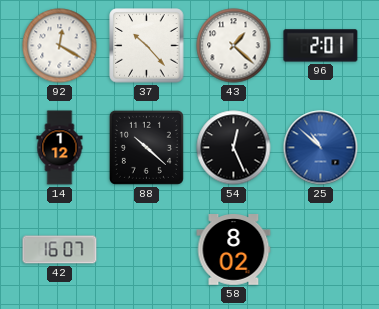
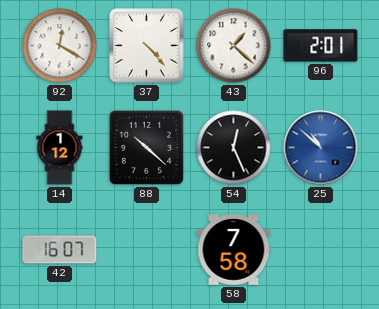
37: 10:23 -> 4:23 (147, 46)
58: 8:02 -> 7:58 (234, 250)
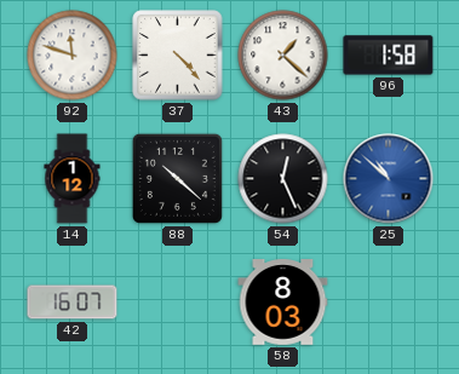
92: 12:20 -> 11:48 (73, 56)
96: 2:01 -> 1:58 (389, 56)
58: 7:58 -> 8:03 (283, 303)
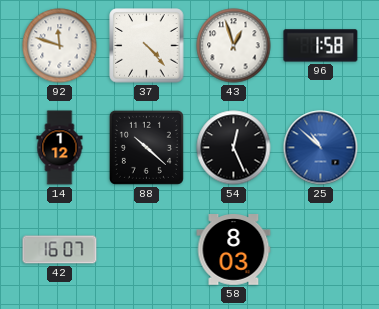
43: 1:22 -> 12:57 (234, 46)
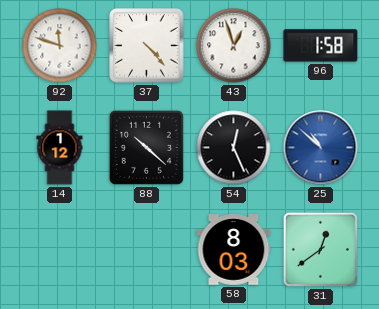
42: 16:07 -> none (60, 250)
31: none -> 12:39 (320, 249)
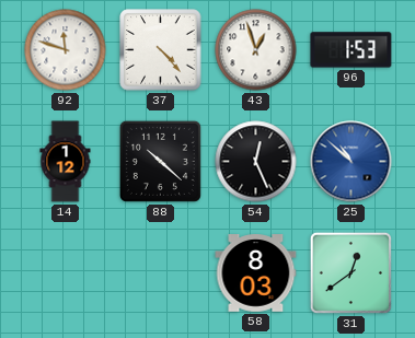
96: 1:58 -> 1:53 (351, 50)
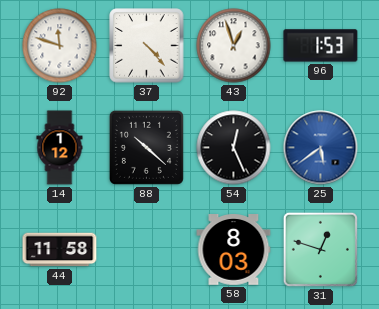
25: 10:52 -> 5:39 (321, 148)
44: none -> 11:58 (60, 250)
31: 12:39 -> 12:48 (320, 249)
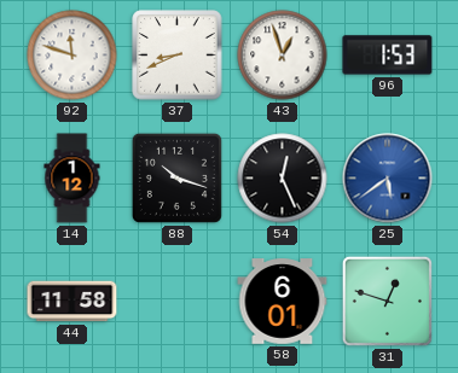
37: 4:23 -> 8:41 (178, 56)
88: 10:22 -> 10:18 (176, 177)
58: 8:03 -> 6:01 (283, 302)
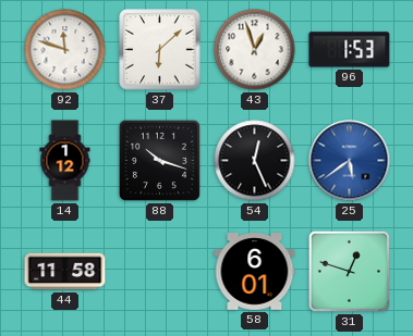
37: 8:41 -> 6:08 (160, 50)
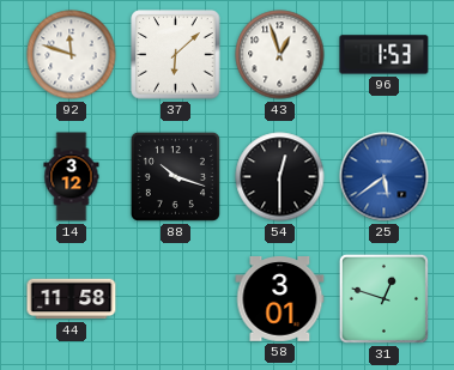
14: 1:12 -> 3:12 (72, 177)
54: 12:26 -> 12:30 (280, 177)
58: 6:01 -> 3:01 (280, 299)
